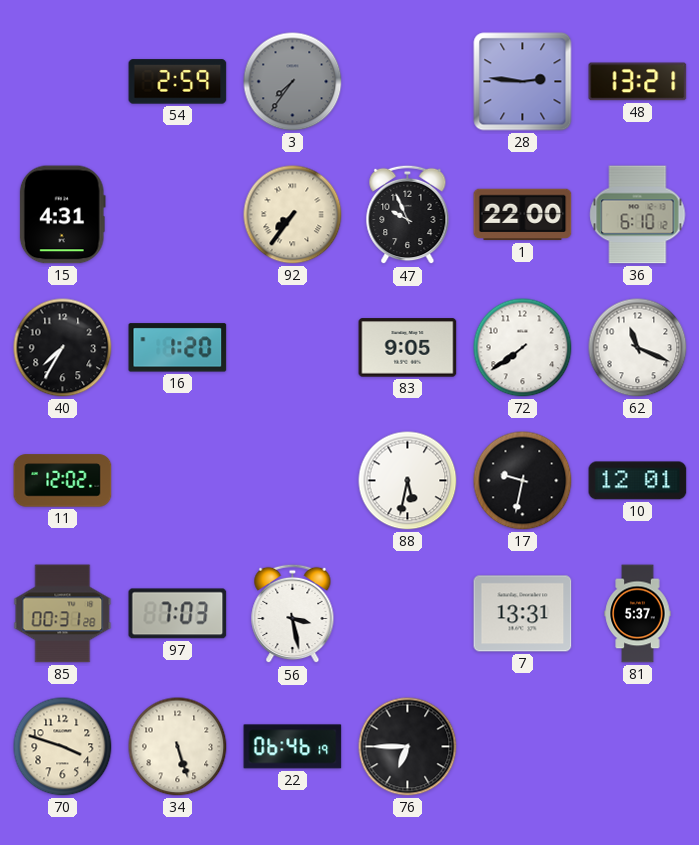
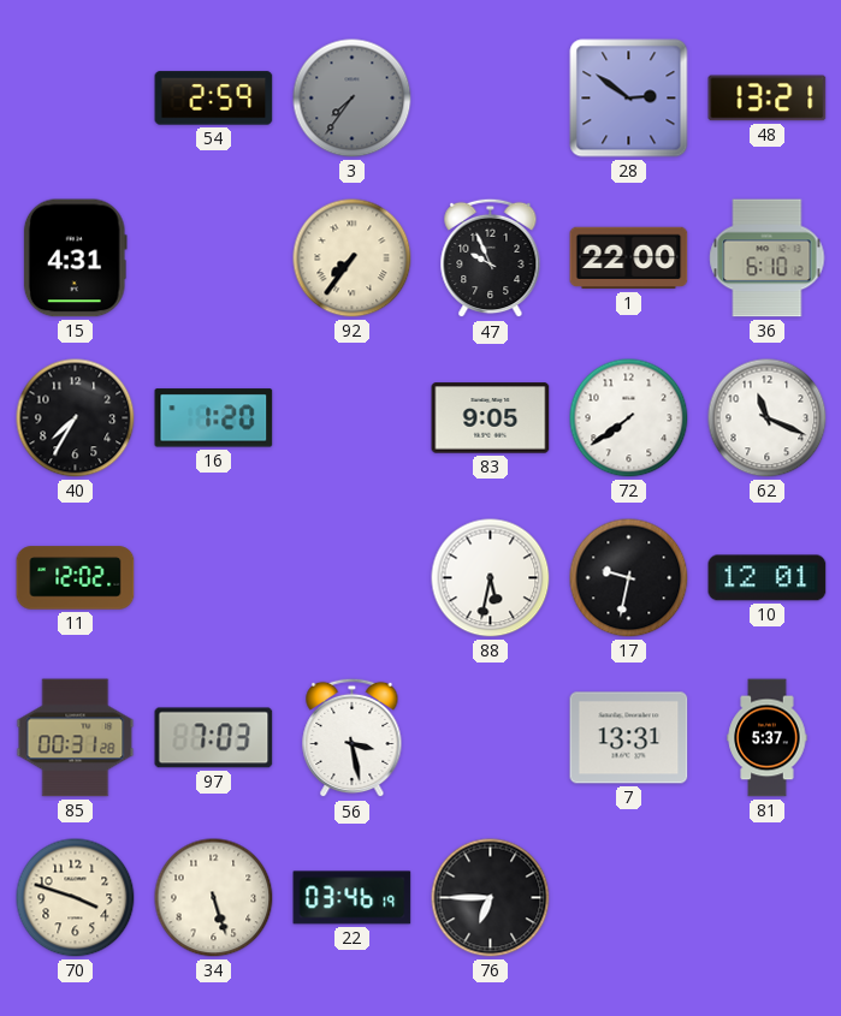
28: 2:46 -> 2:51 (629, 99)
22: 06:46 -> 03:46 (353, 898)
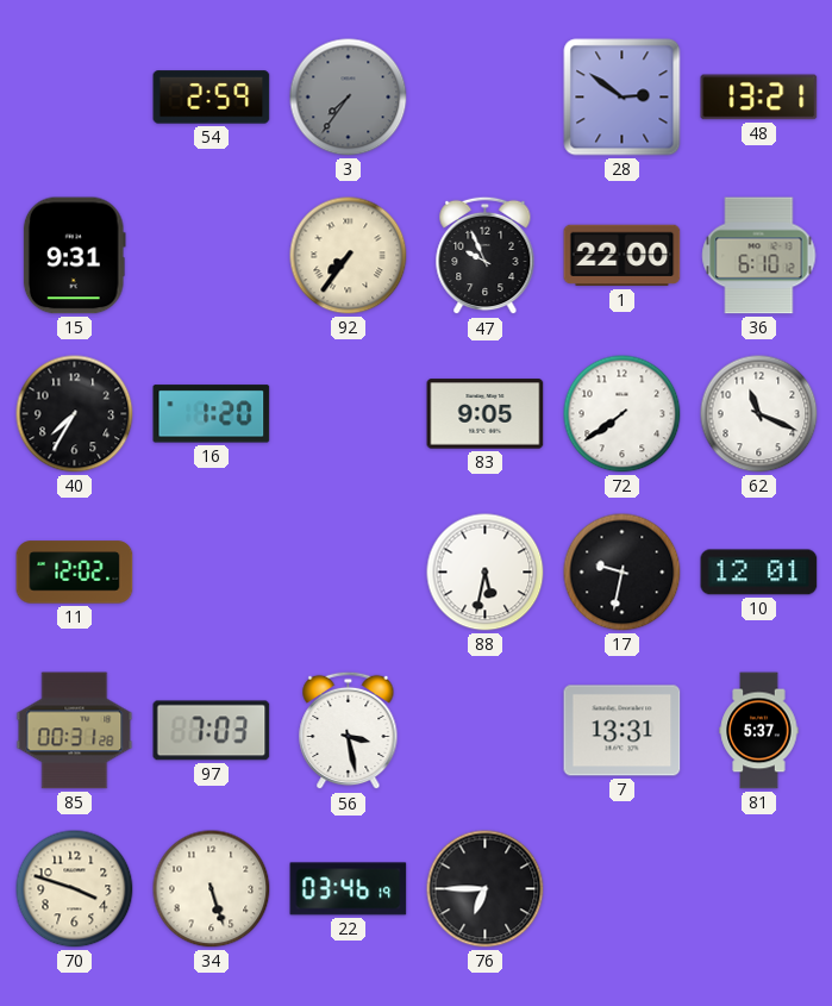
15: 4:31 -> 9:31 (74, 256)
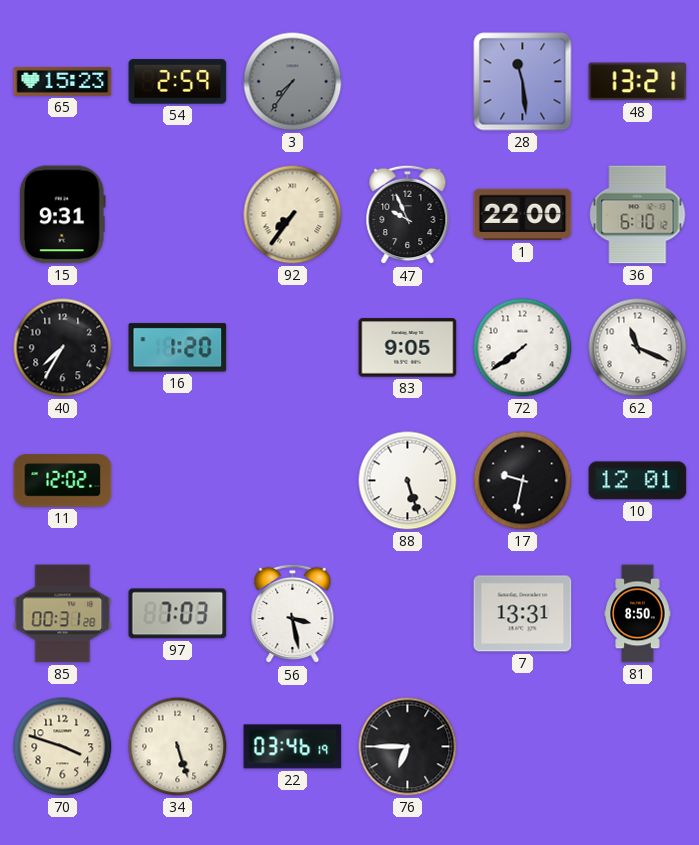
65: none -> 15:23 (63, 81)
28: 2:51 -> 11:29 (523, 82)
88: 5:32 -> 5:27 (408, 481)
81: 5:37 -> 8:50 (638, 614)
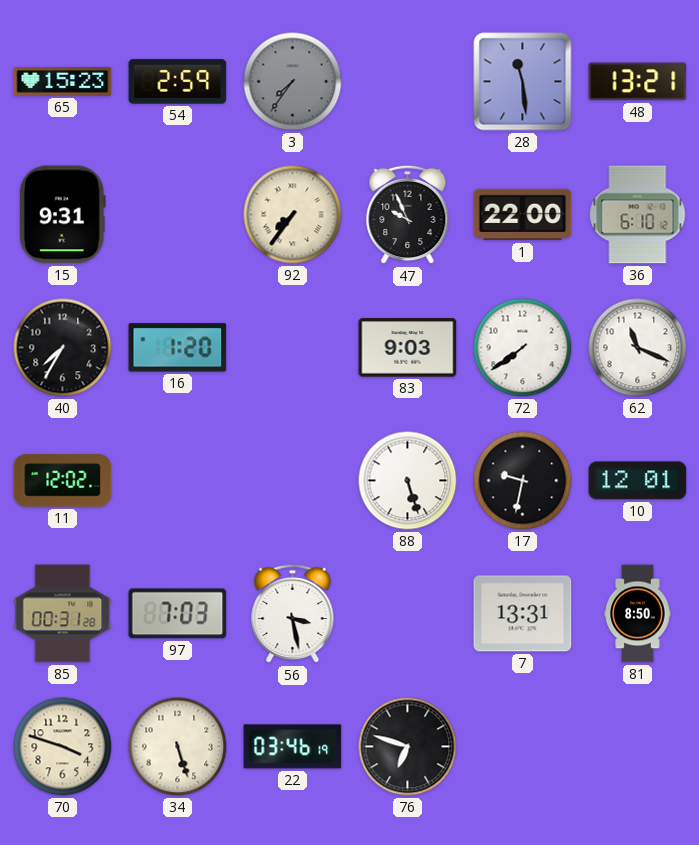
83: 9:05 -> 9:03 (408, 348)
76: 6:45 -> 6:48 (408, 747)
